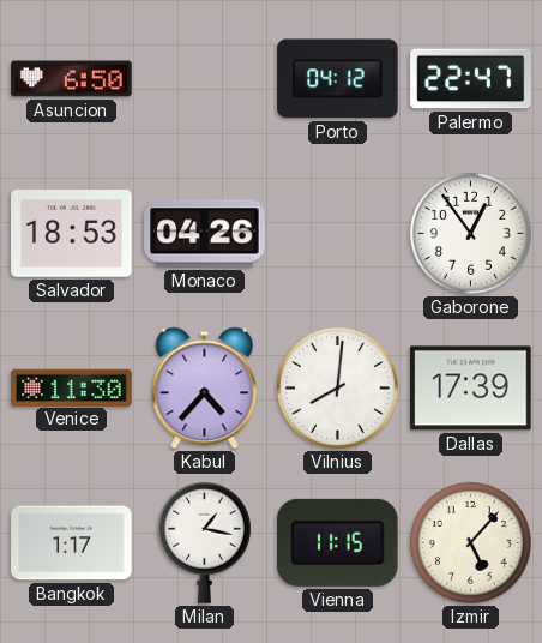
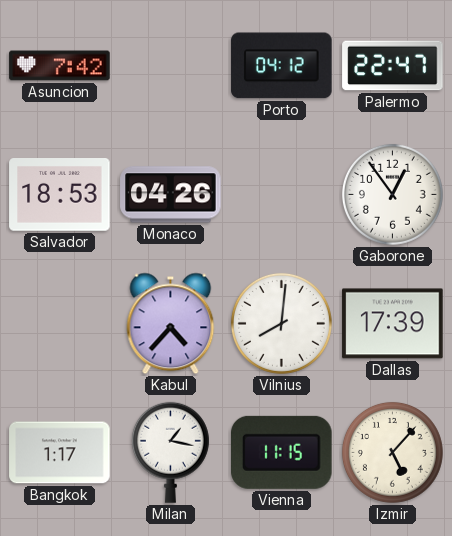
Asuncion: 6:50 -> 7:42 (60, 66)
Venice: 11:30 -> none (72, 387)
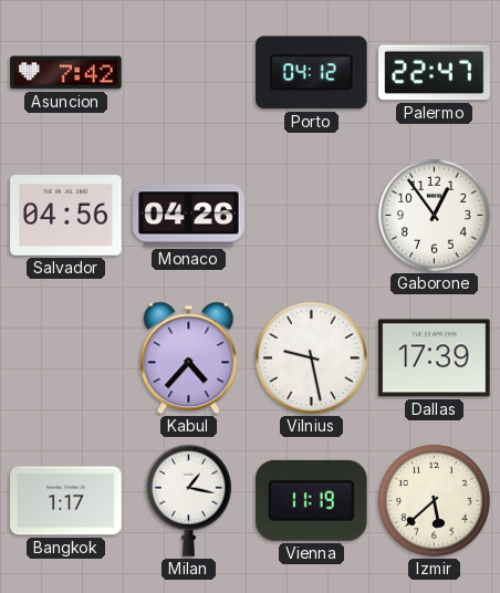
Salvador: 18:53 -> 04:56 (66, 216)
Vilnius: 8:01 -> 9:28 (311, 357)
Vienna: 11:15 -> 11:19 (312, 500)
Izmir: 5:07 -> 5:38 (434, 500)
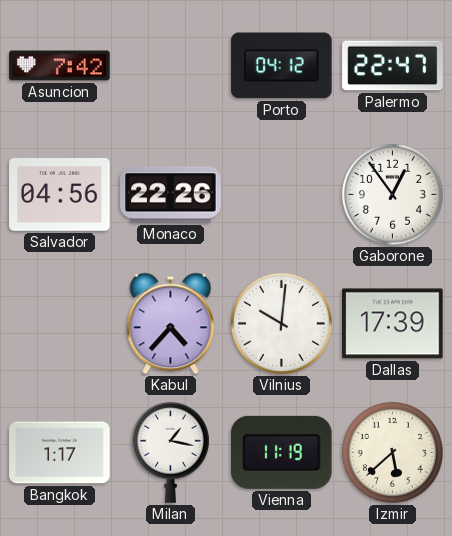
Monaco: 04:26 -> 22:26 (171, 195)
Vilnius: 9:28 -> 10:01 (281, 323)
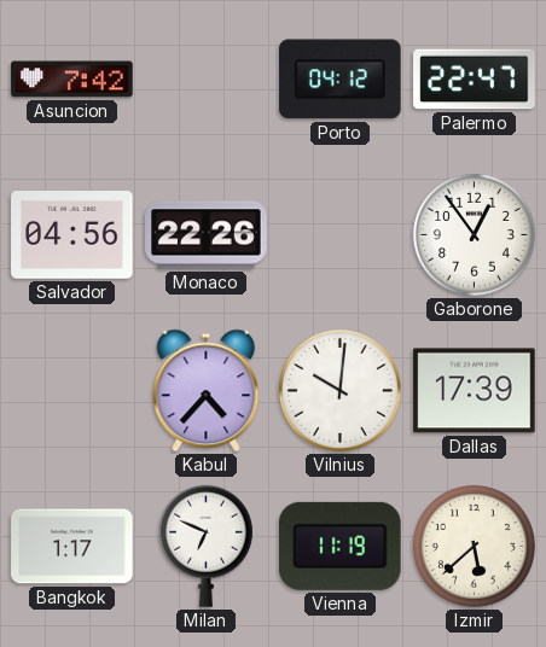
Milan: 1:17 -> 6:49 (205, 546)
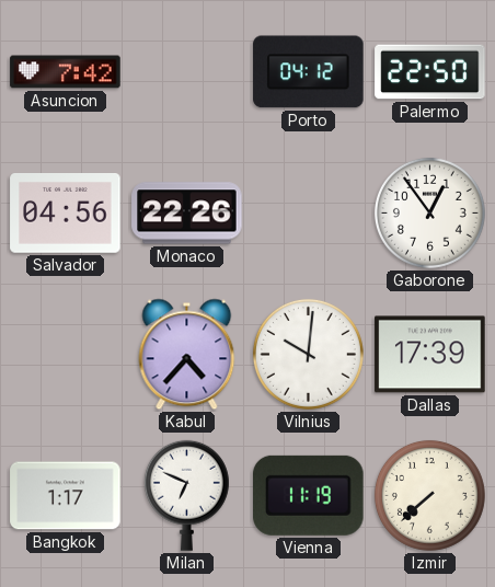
Palermo: 22:47 -> 22:50 (430, 72)
Izmir: 5:38 -> 7:38 (429, 495)
